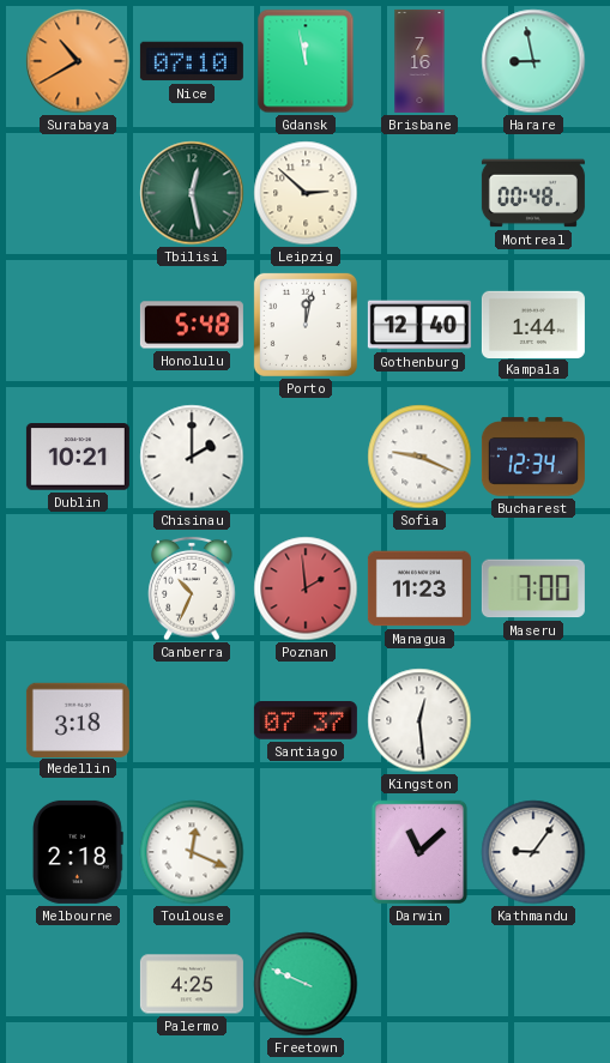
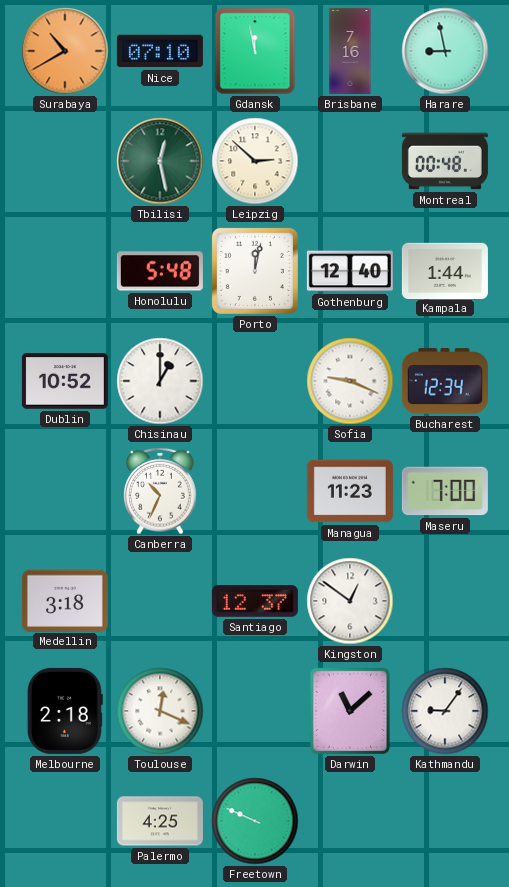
Dublin: 10:21 -> 10:52 (65, 381)
Chisinau: 2:00 -> 1:00 (160, 381)
Poznan: 1:59 -> none (306, 588)
Santiago: 07:37 -> 12:37 (255, 602)
Kingston: 12:29 -> 12:51 (350, 601)
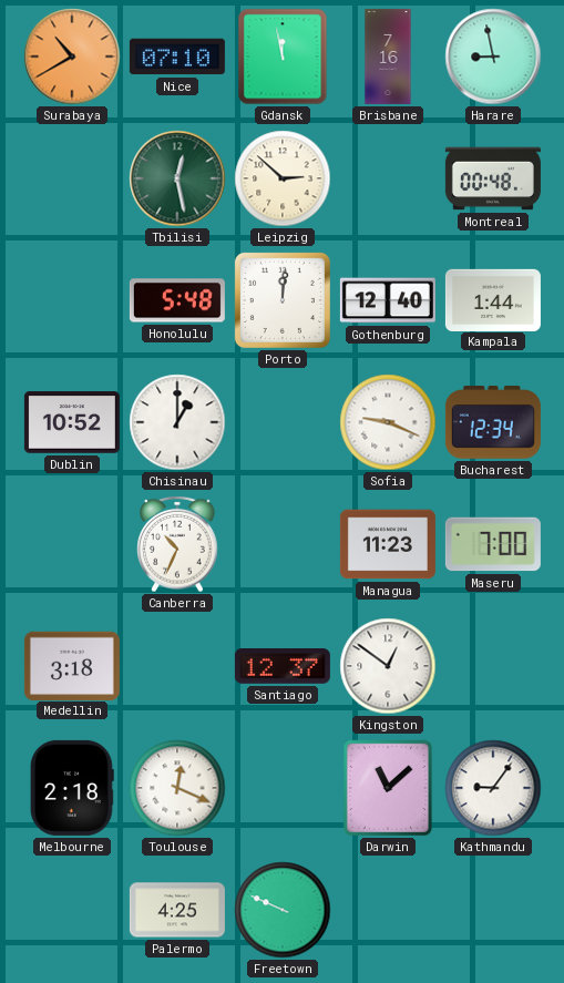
Porto: 12:02 -> 12:01 (283, 300)
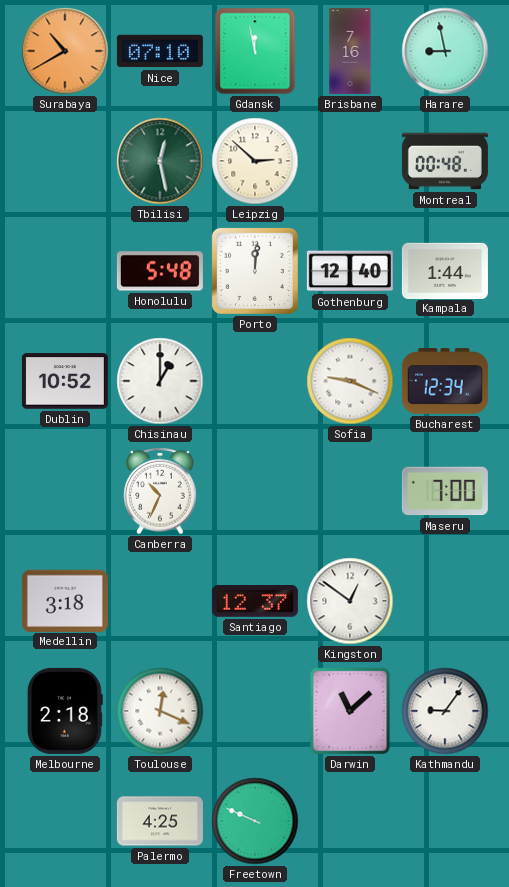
Managua: 11:23 -> none (388, 544)
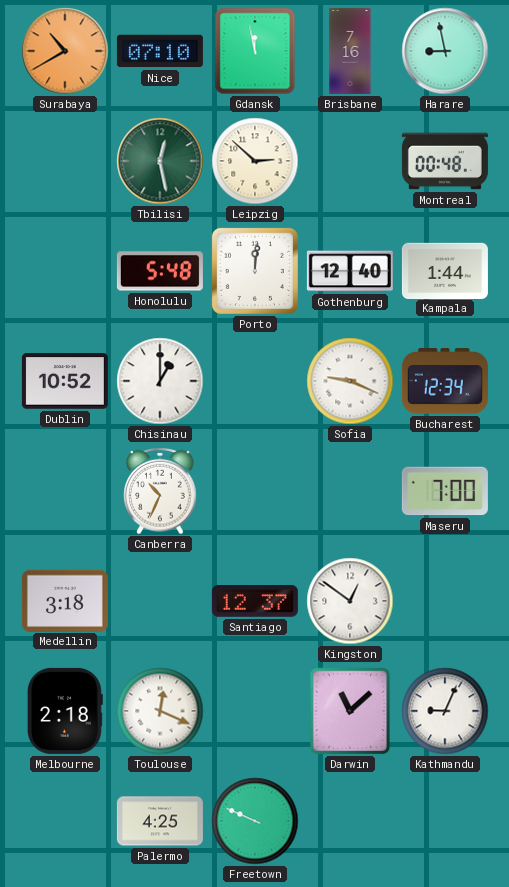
Kathmandu: 9:06 -> 9:04 (445, 711)
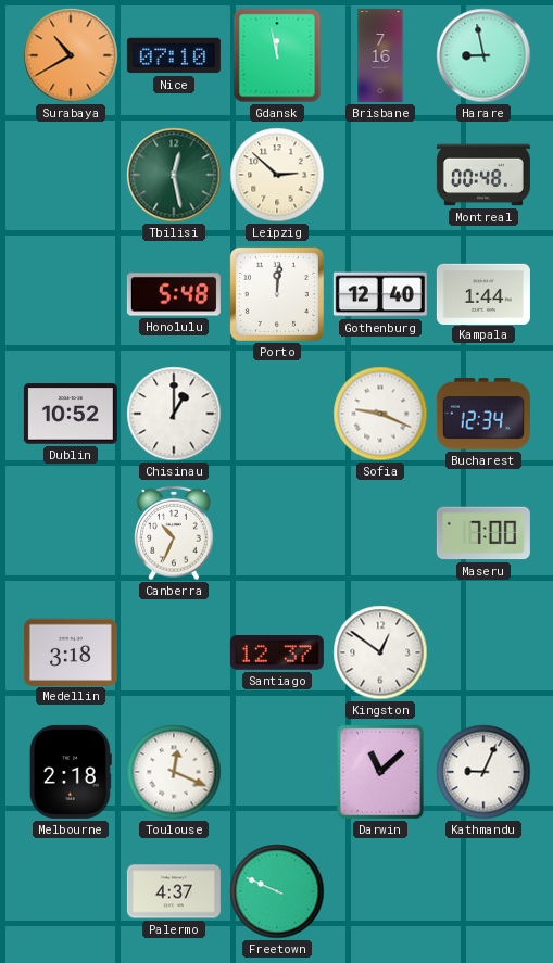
Palermo: 4:25 -> 4:37 (174, 891)
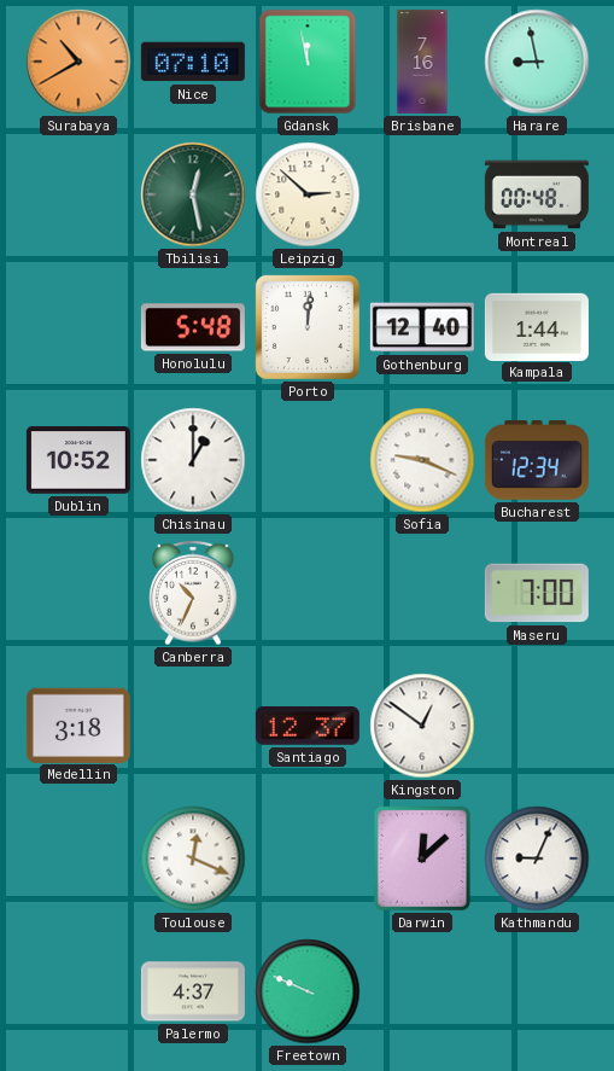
Melbourne: 2:18 -> none (71, 772)
Darwin: 11:08 -> 12:08 (422, 858)
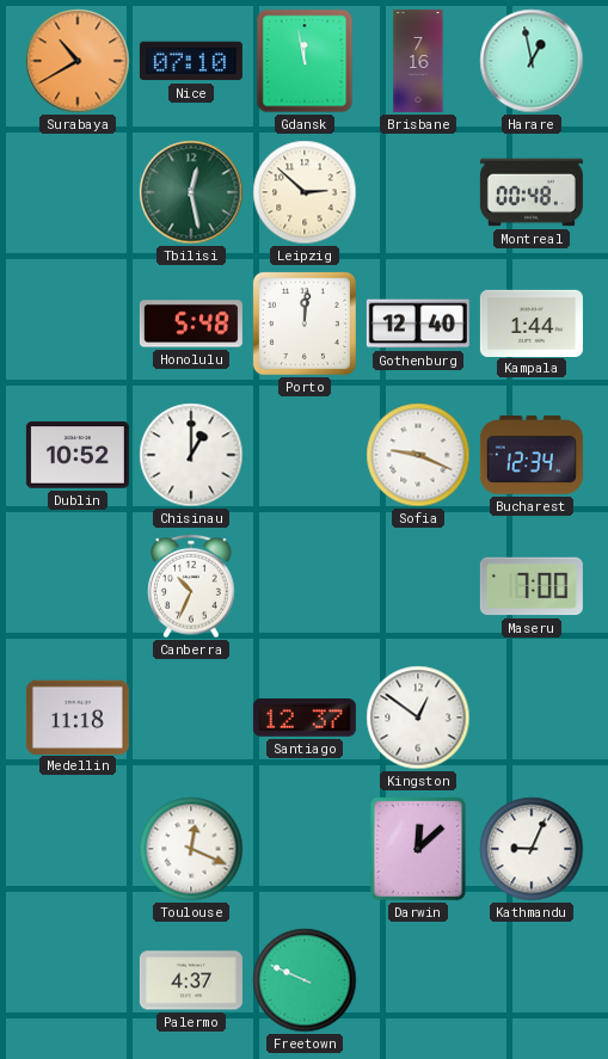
Harare: 8:58 -> 12:58 (532, 61)
Medellin: 3:18 -> 11:18 (78, 716)
